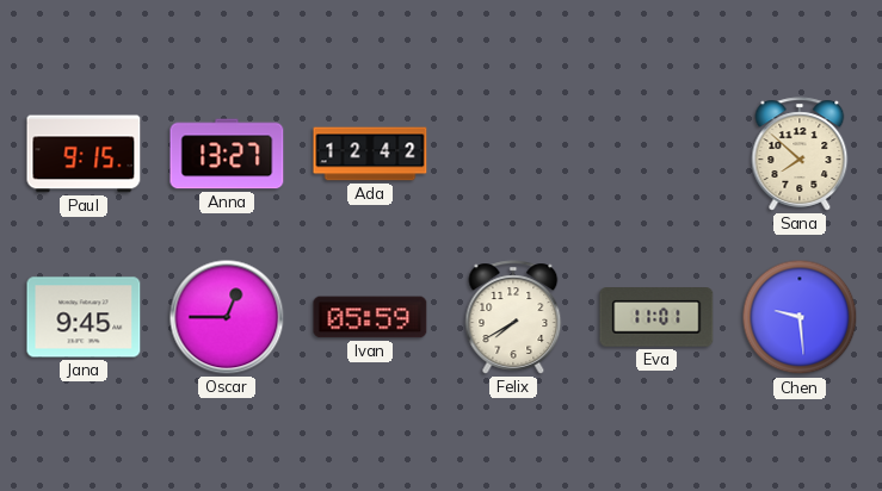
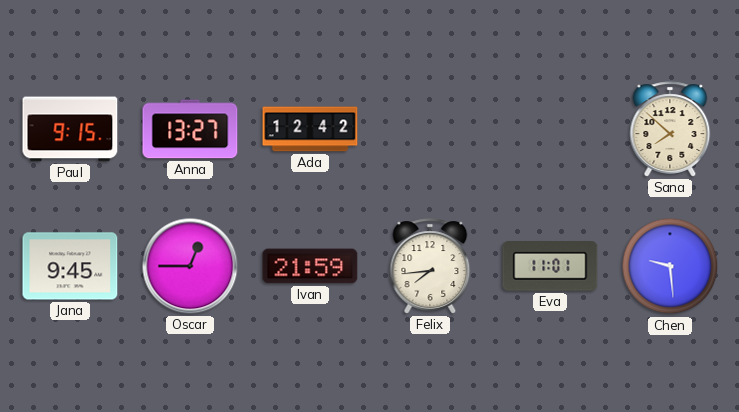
Ivan: 05:59 -> 21:59 (310, 266)
Felix: 7:40 -> 7:44 (430, 266)
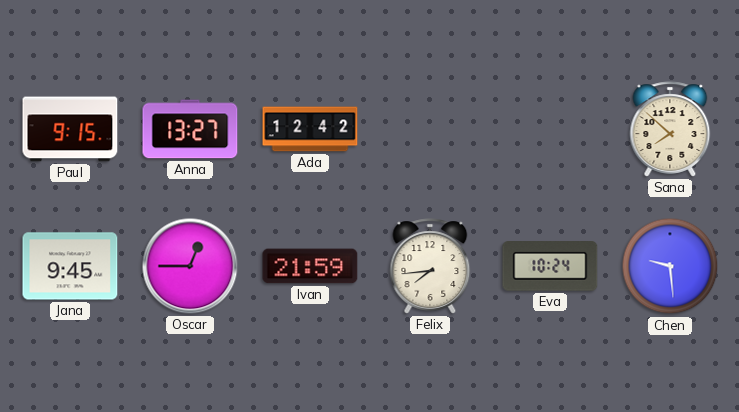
Eva: 11:01 -> 10:24 (550, 267)
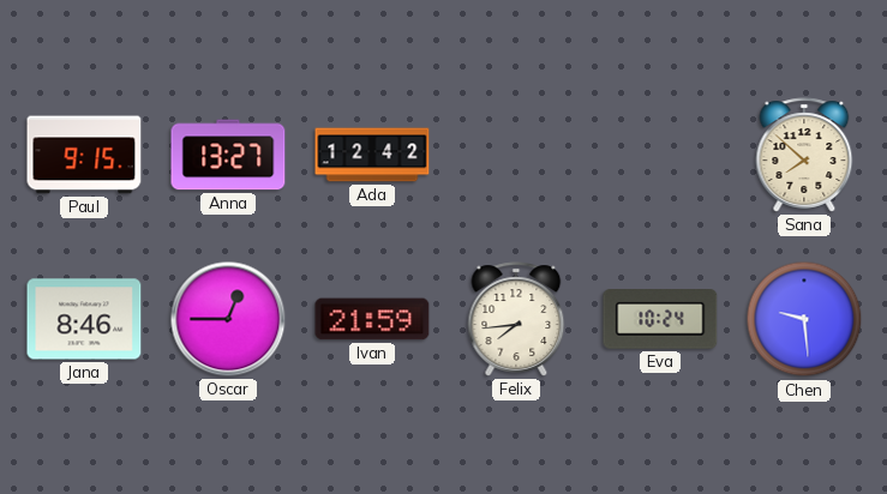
Jana: 9:45 -> 8:46 (84, 319)
